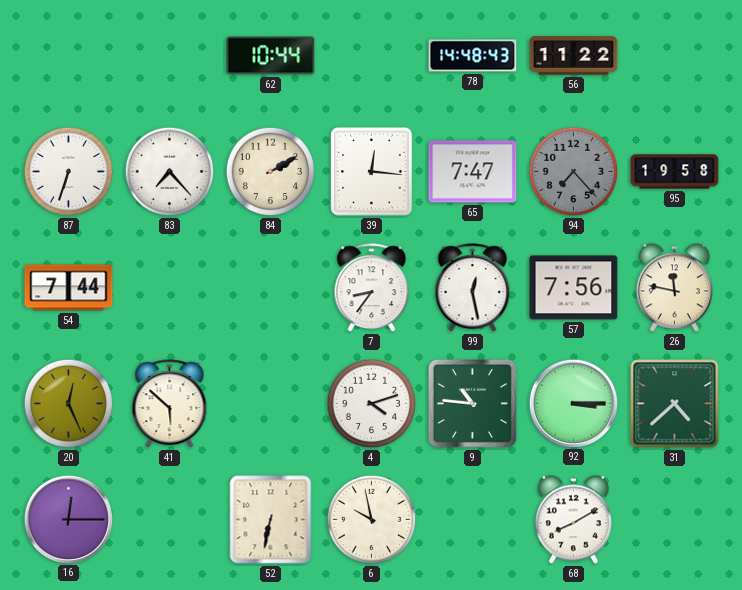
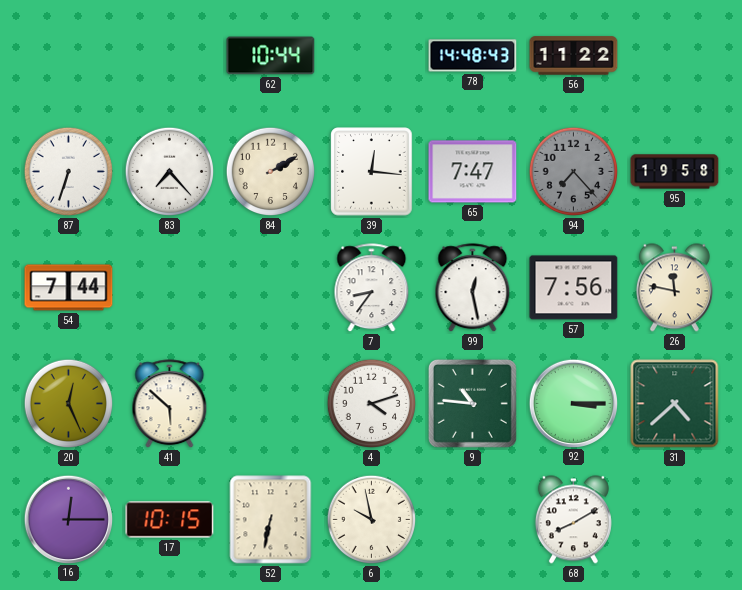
17: none -> 10:15 (170, 520)
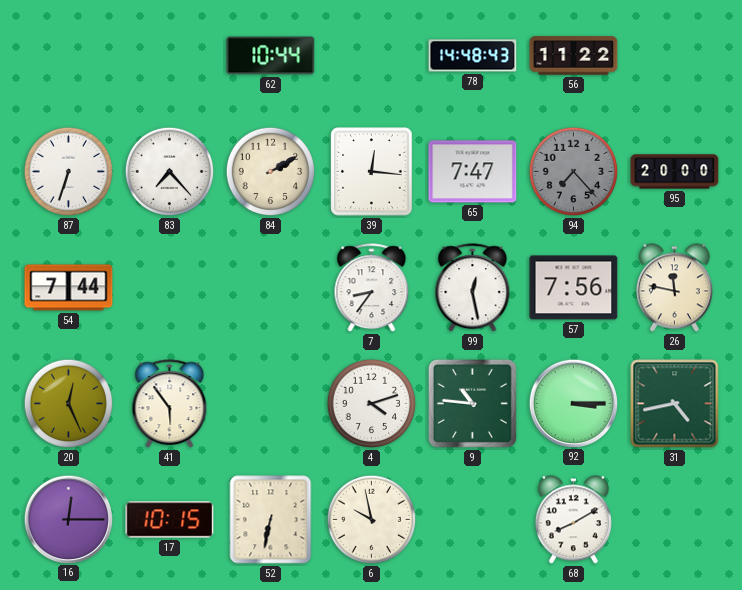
95: 19:58 -> 20:00 (675, 172)
41: 5:52 -> 5:54 (170, 404)
31: 4:38 -> 4:43 (675, 404)
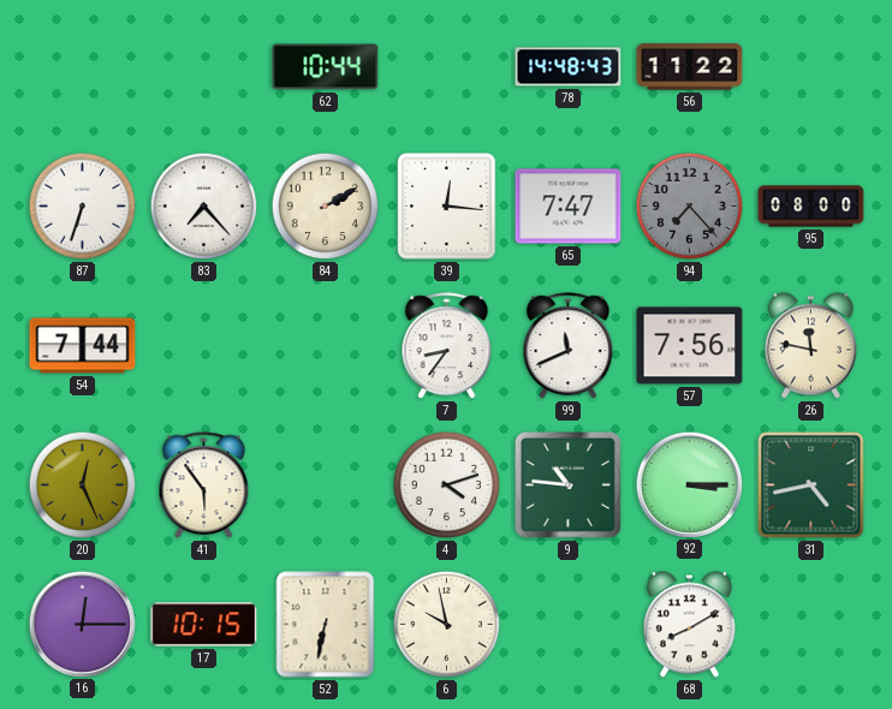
95: 20:00 -> 08:00 (811, 207)
99: 12:28 -> 11:41 (569, 346)
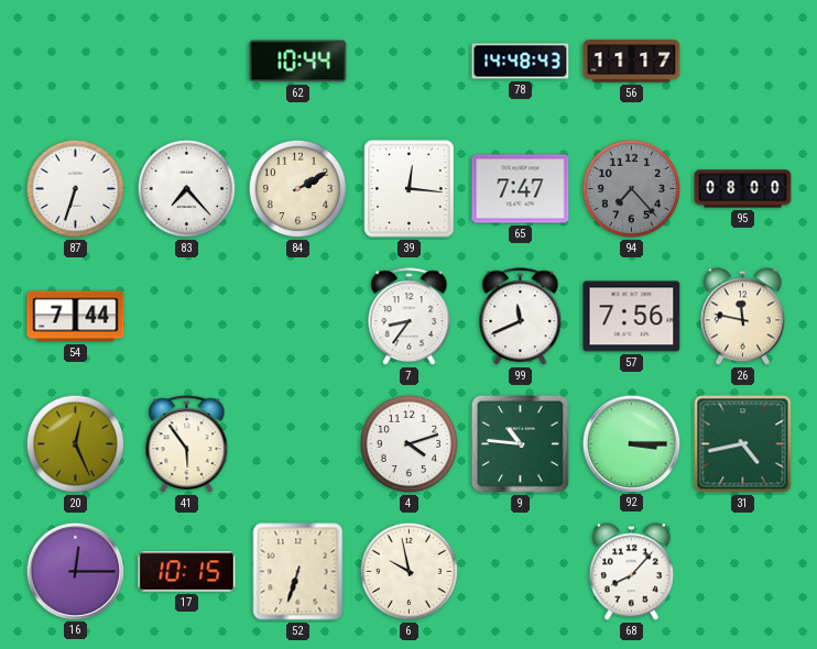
56: 11:22 -> 11:17 (632, 62)
52: 6:32 -> 6:33 (298, 572)
68: 8:10 -> 8:07 (631, 572)
